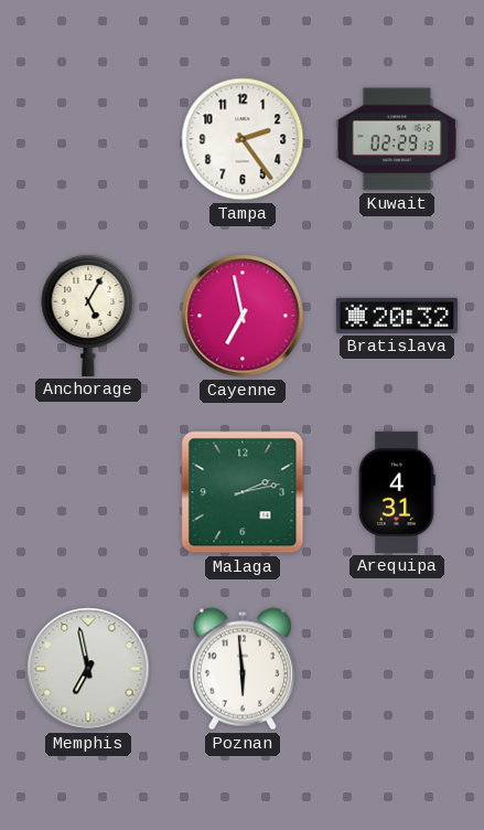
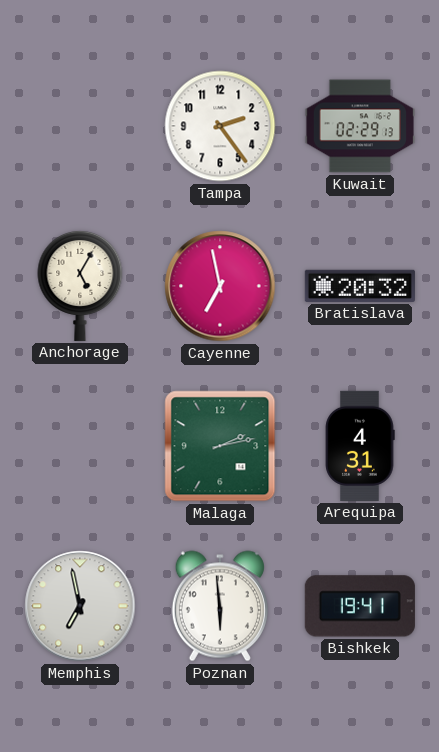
Bishkek: none -> 19:41 (360, 606)
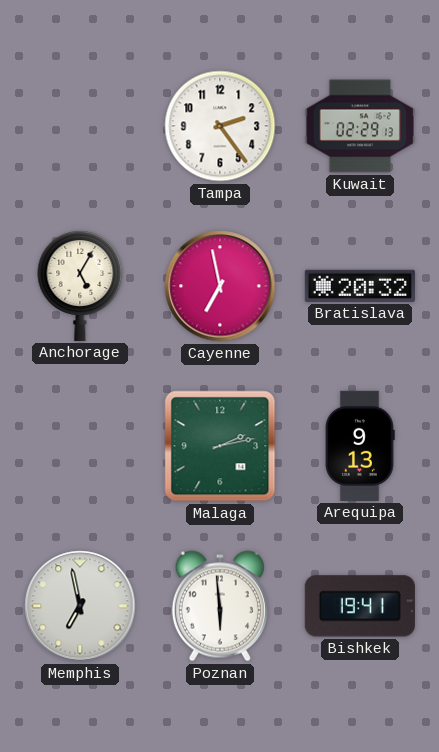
Arequipa: 4:31 -> 9:13 (360, 446)
